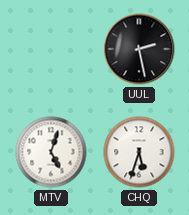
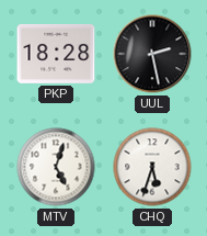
PKP: none -> 18:28 (56, 54)
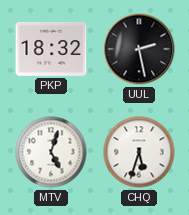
PKP: 18:28 -> 18:32 (51, 49)
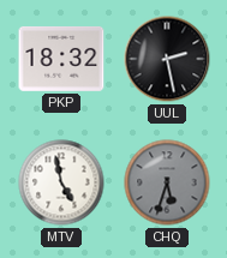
MTV: 5:03 -> 4:58 (61, 182)
CHQ dial: white -> grey (167, 182)
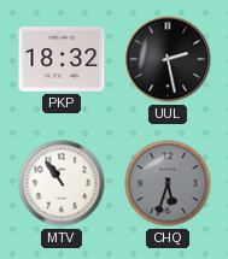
MTV: 4:58 -> 10:54 (62, 183)
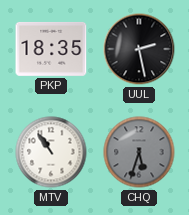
PKP: 18:32 -> 18:35 (51, 49)
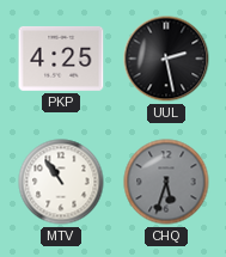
PKP: 18:35 -> 4:25 (61, 59)
